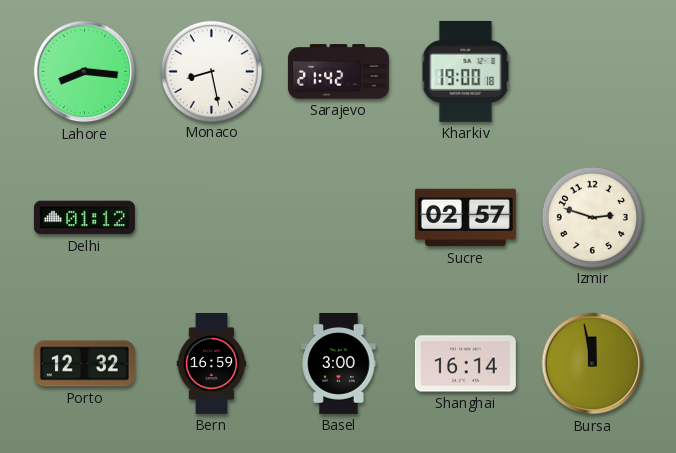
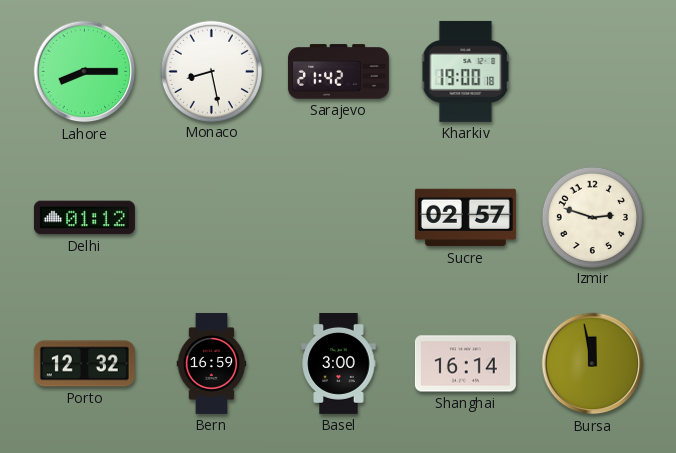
Lahore: 8:16 -> 8:15 (85, 72)
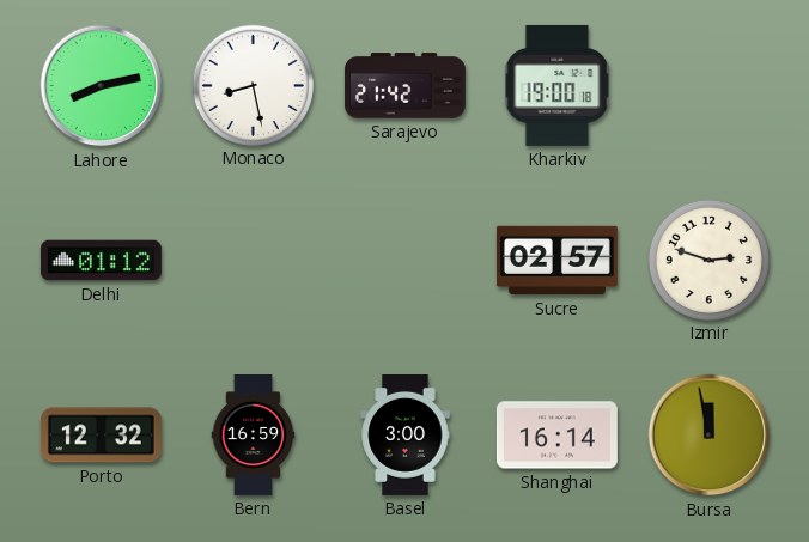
Lahore: 8:15 -> 8:13 (102, 86)
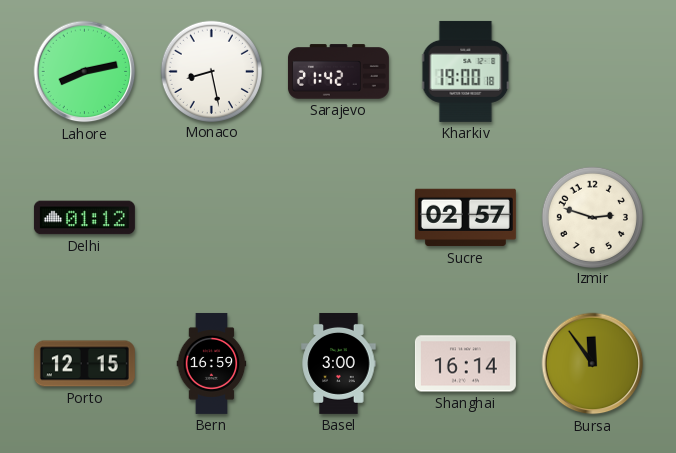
Porto: 12:32 -> 12:15 (84, 364)
Bursa: 11:58 -> 11:54 (593, 364)
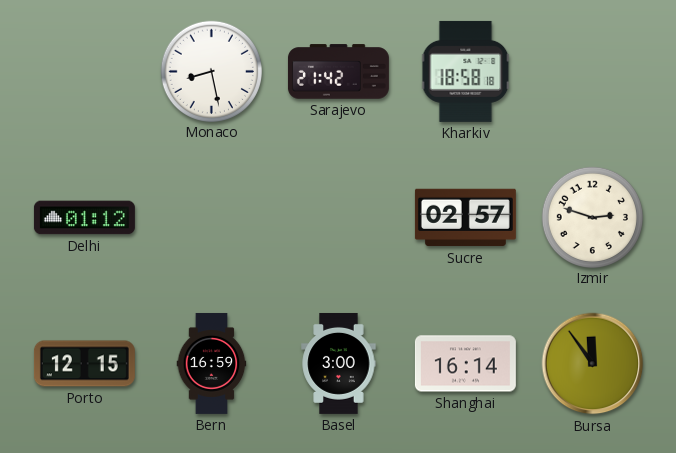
Lahore: 8:13 -> none (85, 72)
Kharkiv: 19:00 -> 18:58 (466, 71)
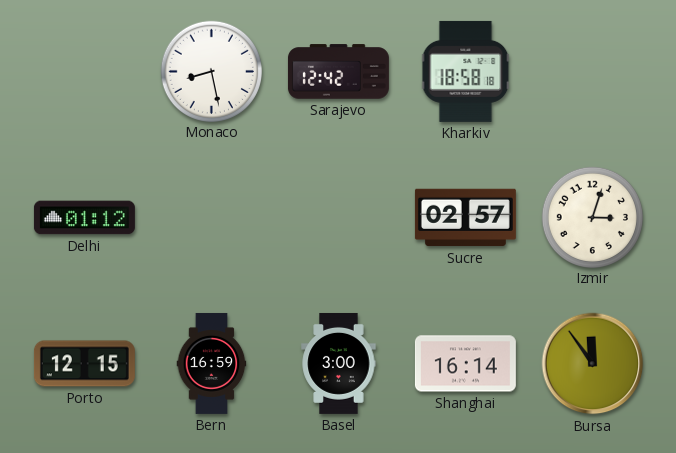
Sarajevo: 21:42 -> 12:42 (338, 72)
Izmir: 2:48 -> 3:03 (592, 217)
